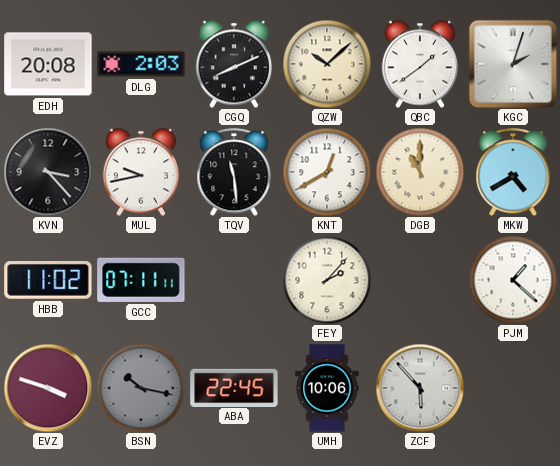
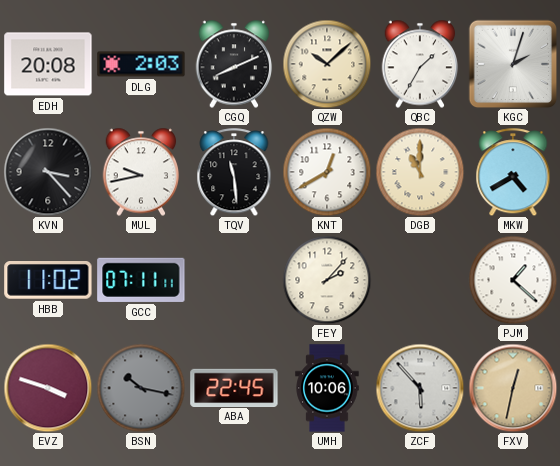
QBC: 1:39 -> 1:35 (420, 64)
FXV: none -> 12:32 (513, 388)
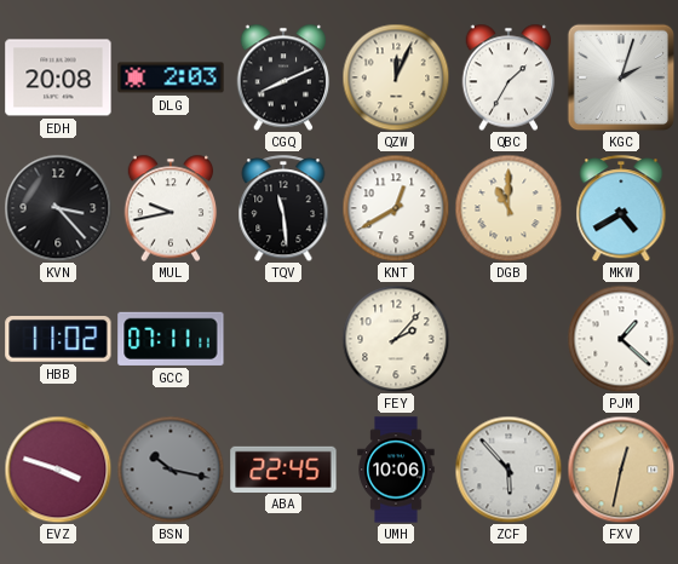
QZW: 10:08 -> 12:04 (396, 77)
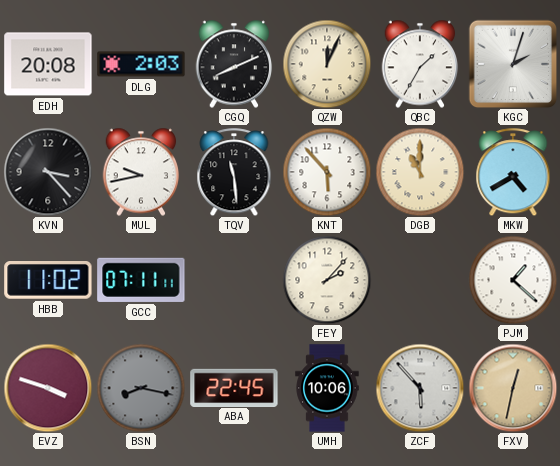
KNT: 12:40 -> 5:53 (327, 172)
BSN: 10:17 -> 8:17 (141, 388)
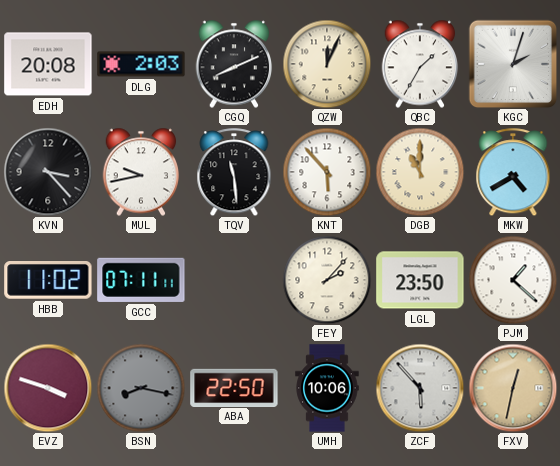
LGL: none -> 23:50 (420, 280)
ABA: 22:45 -> 22:50 (234, 387)
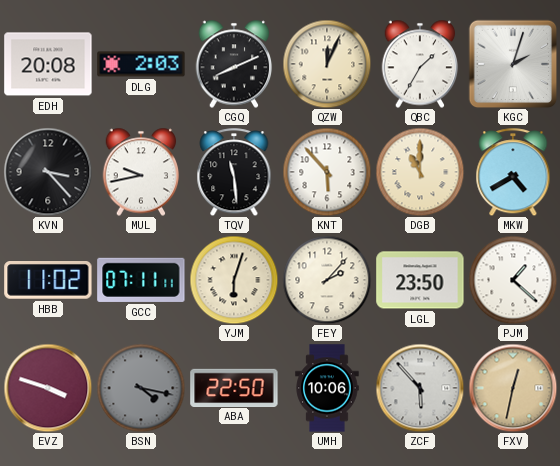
YJM: none -> 6:03 (234, 280)
BSN: 8:17 -> 4:17 (141, 388)
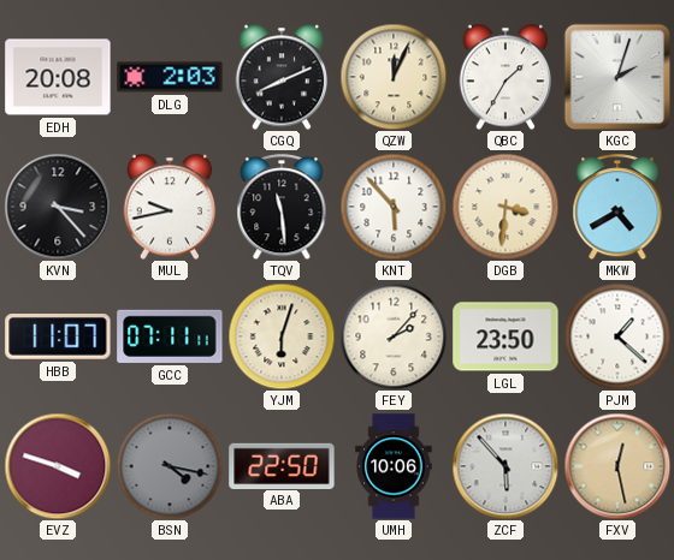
DGB: 11:00 -> 3:31 (505, 207)
HBB: 11:02 -> 11:07 (58, 338)
FXV: 12:32 -> 12:28 (617, 466)
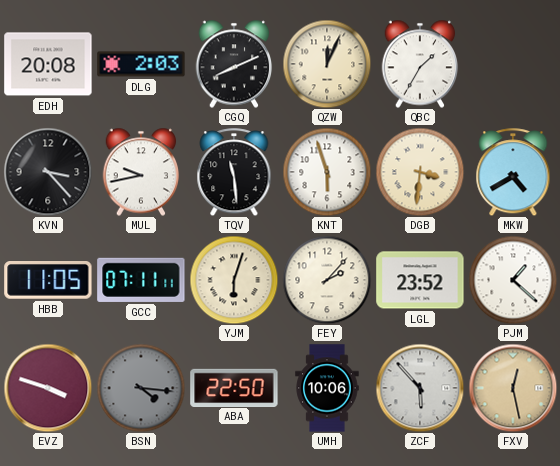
KGC: 2:03 -> none (617, 77)
KNT: 5:53 -> 5:57 (327, 172)
HBB: 11:07 -> 11:05 (48, 281)
LGL: 23:50 -> 23:52 (420, 280)
BSN: 4:17 -> 4:16 (141, 388)
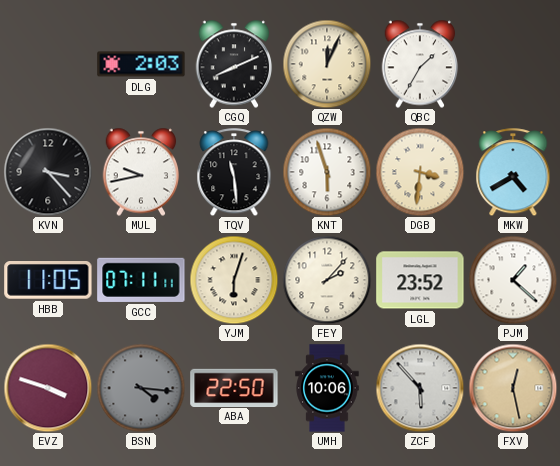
EDH: 20:08 -> none (48, 64)
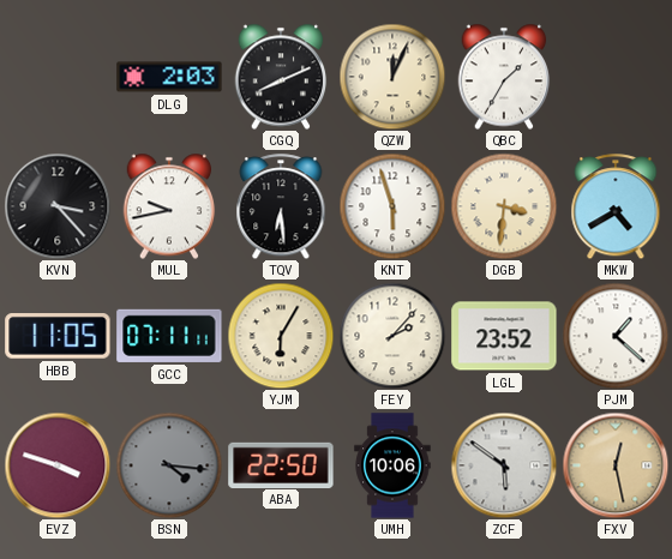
TQV: 11:29 -> 6:29 (281, 206)
YJM: 6:03 -> 6:05 (281, 336)
ZCF: 5:53 -> 5:51 (504, 465)
